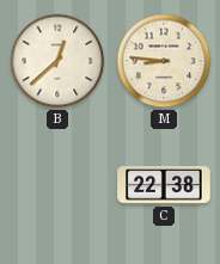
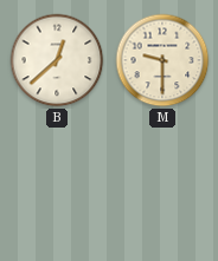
M: 8:46 -> 9:30 (162, 60)
C: 22:38 -> none (164, 185)
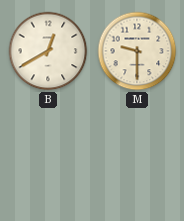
B: 12:38 -> 12:40 (48, 51)
